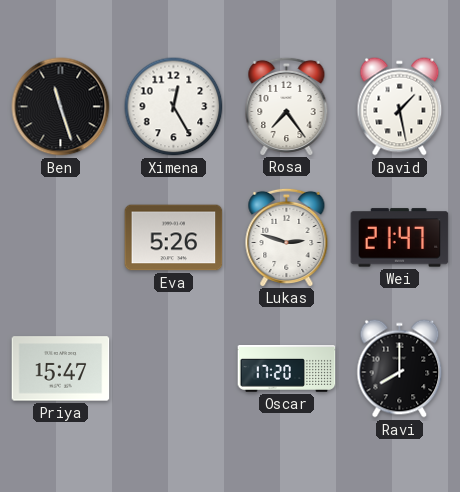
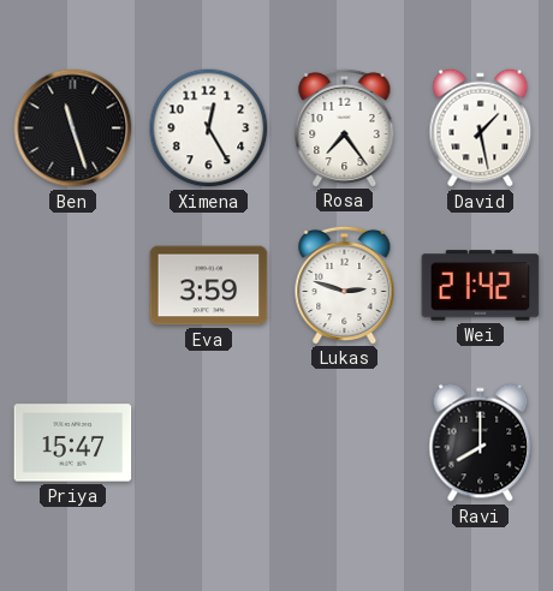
Eva: 5:26 -> 3:59 (209, 286)
Wei: 21:47 -> 21:42 (481, 286)
Oscar: 17:20 -> none (287, 369)
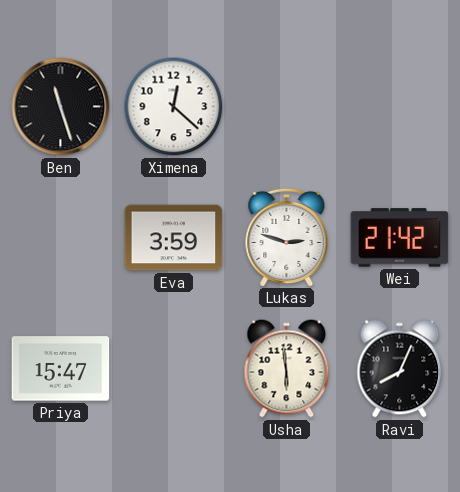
Ximena: 12:25 -> 12:22 (174, 107)
Rosa: 7:24 -> none (345, 127)
David: 1:28 -> none (481, 129)
Usha: none -> 5:59 (287, 369)
Ravi: 8:00 -> 8:04 (400, 369)
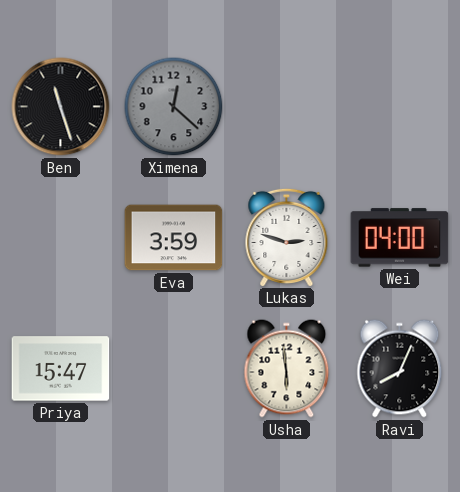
Ximena dial: white -> grey (174, 107)
Wei: 21:42 -> 04:00 (400, 238)
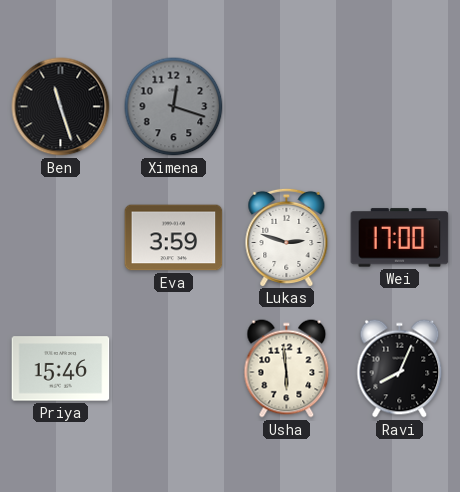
Ximena: 12:22 -> 12:18 (174, 107)
Wei: 04:00 -> 17:00 (400, 238)
Priya: 15:47 -> 15:46 (61, 369)
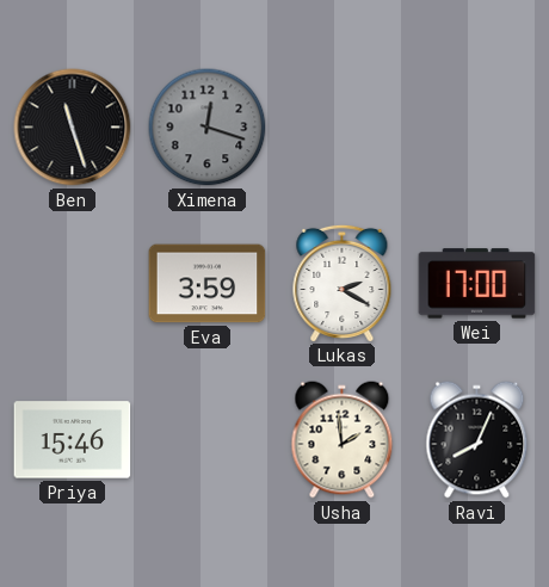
Lukas: 2:48 -> 2:20 (343, 283)
Usha: 5:59 -> 1:59 (343, 440)
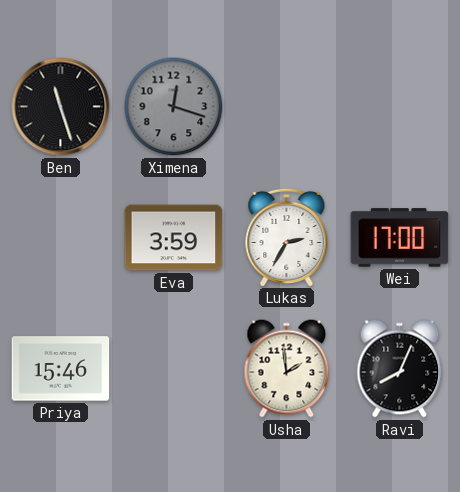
Lukas: 2:20 -> 2:35 (287, 237)
